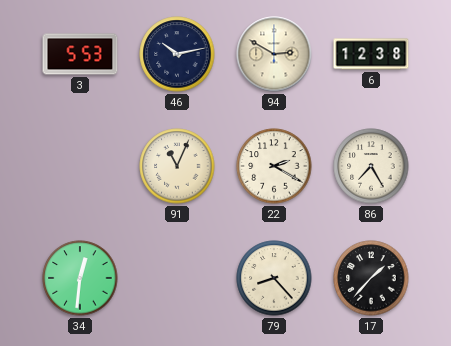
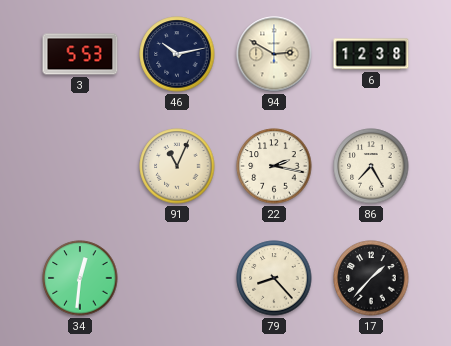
22: 2:20 -> 2:17 (274, 166)
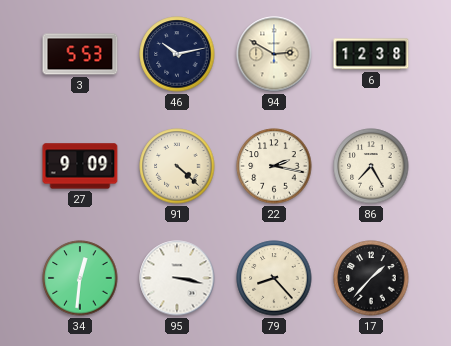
27: none -> 9:09 (80, 166)
91: 11:04 -> 4:22 (177, 166)
95: none -> 3:17 (177, 278)
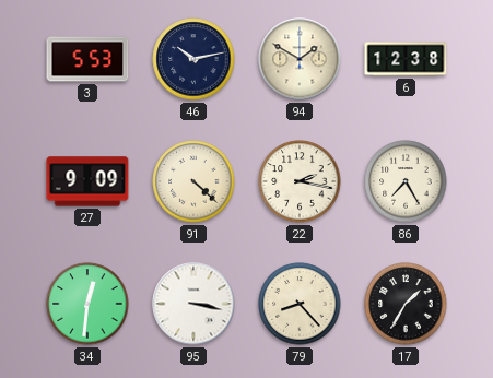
94: 2:50 -> 1:50 (300, 59)
17: 1:37 -> 1:35 (406, 304)
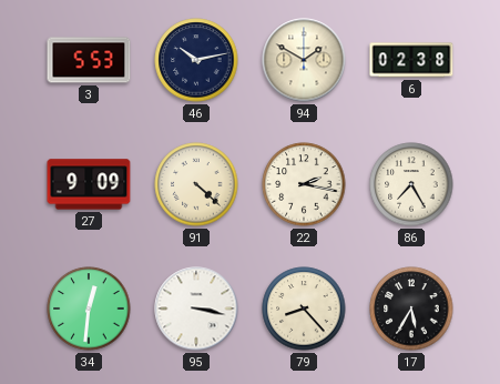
6: 12:38 -> 02:38 (411, 60)
17: 1:35 -> 5:35 (411, 309)
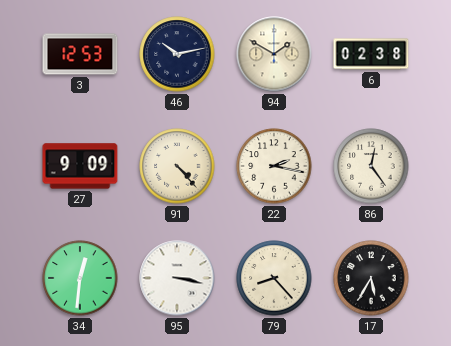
3: 5:53 -> 12:53 (80, 54)
91: 4:22 -> 4:23 (177, 166)
86: 7:25 -> 12:24 (371, 166)
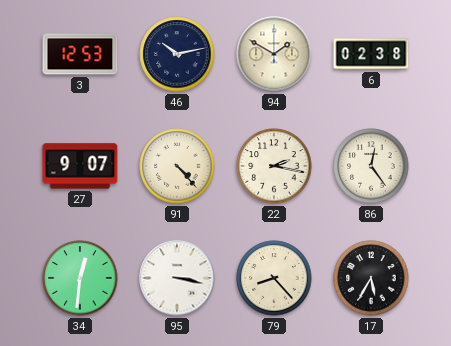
27: 9:09 -> 9:07 (80, 166)
